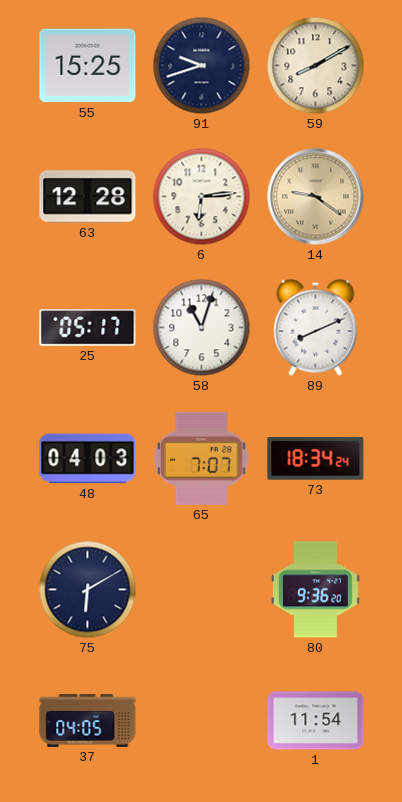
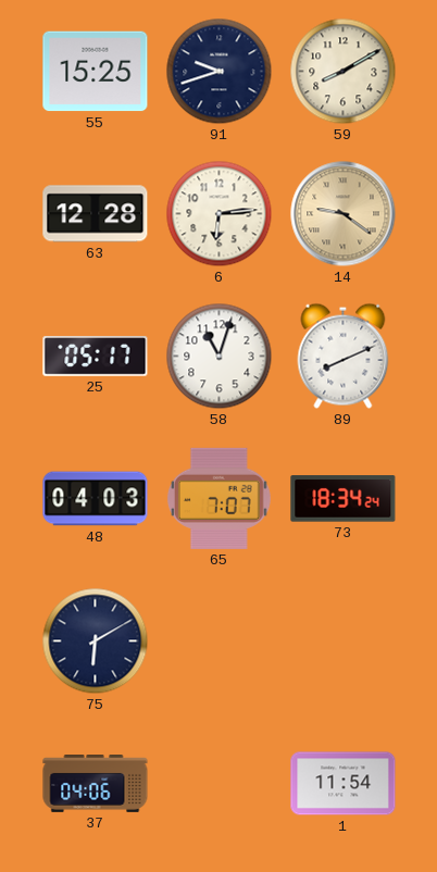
80: 9:36 -> none (315, 590)
37: 04:05 -> 04:06 (96, 784)
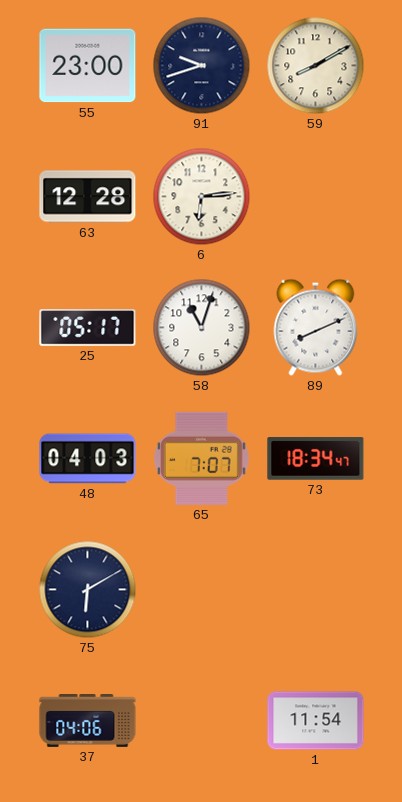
55: 15:25 -> 23:00 (88, 66)
14: 9:21 -> none (344, 214)
73: 18:34:24 -> 18:34:47 (316, 459)
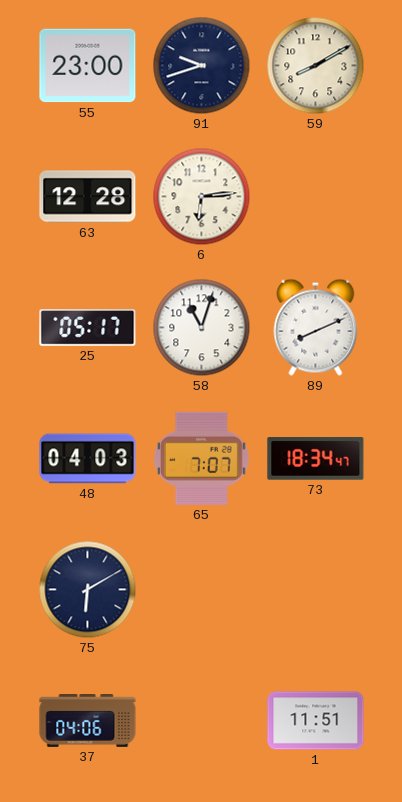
1: 11:54 -> 11:51 (316, 721)
